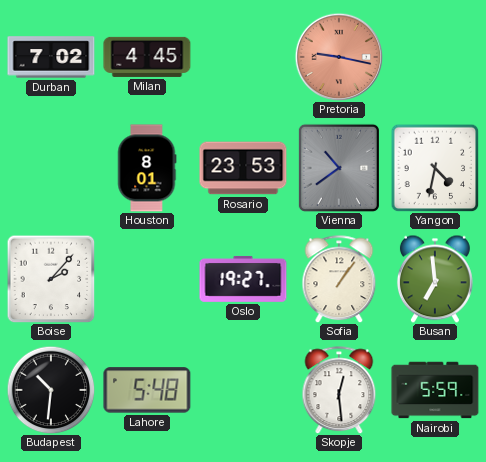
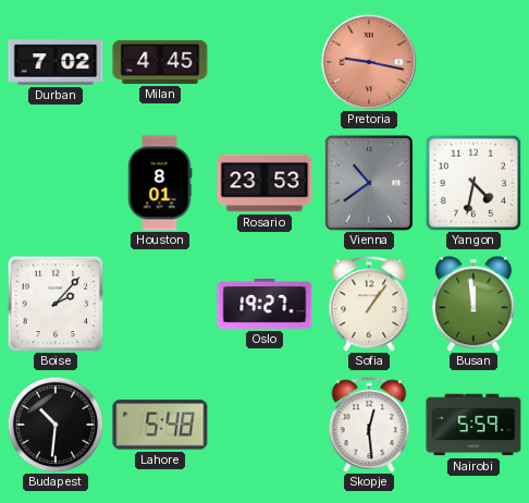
Busan: 6:59 -> 11:59 (473, 304)
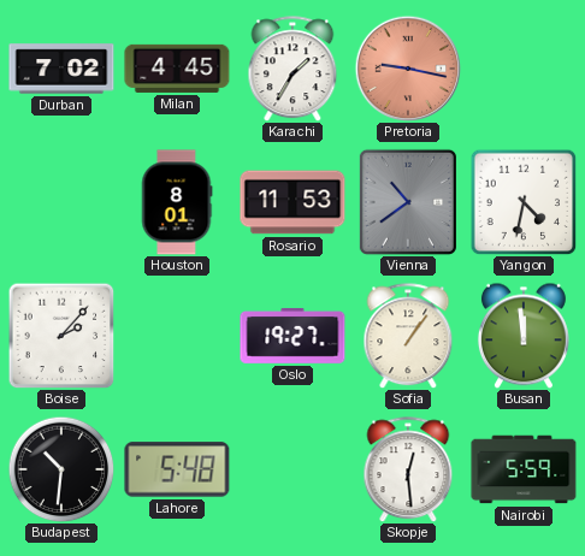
Karachi: none -> 1:35 (292, 69)
Rosario: 23:53 -> 11:53 (292, 202)
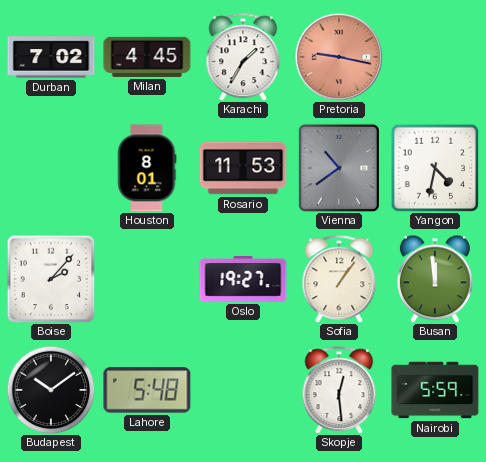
Budapest: 10:31 -> 10:09 (51, 390)
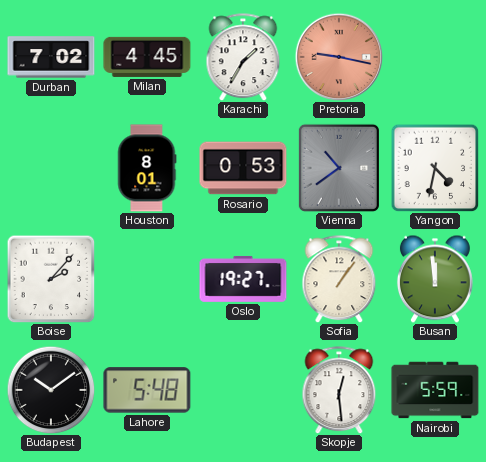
Rosario: 11:53 -> 0:53 (243, 168)
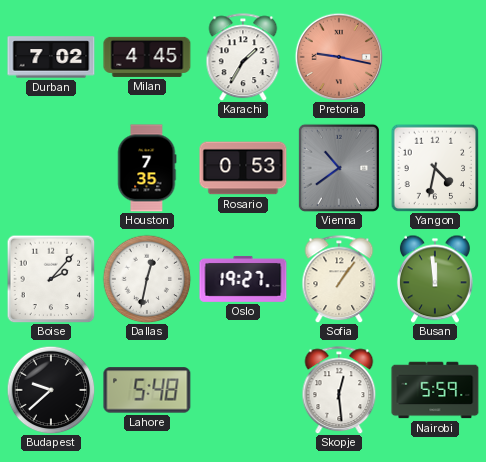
Houston: 8:01 -> 7:35 (147, 168)
Dallas: none -> 12:32 (147, 279)
Budapest: 10:09 -> 9:38 (51, 390)
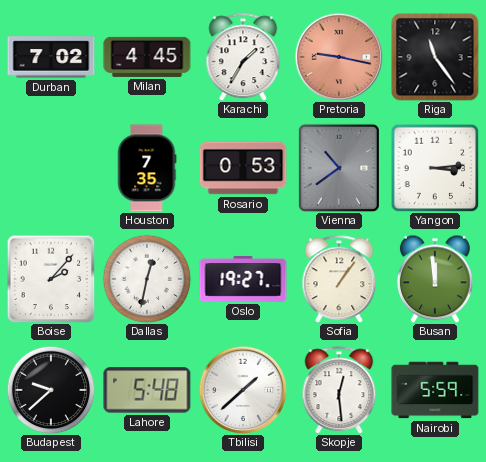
Riga: none -> 11:24 (435, 57)
Yangon: 4:32 -> 3:14 (435, 168)
Tbilisi: none -> 1:38 (243, 390)
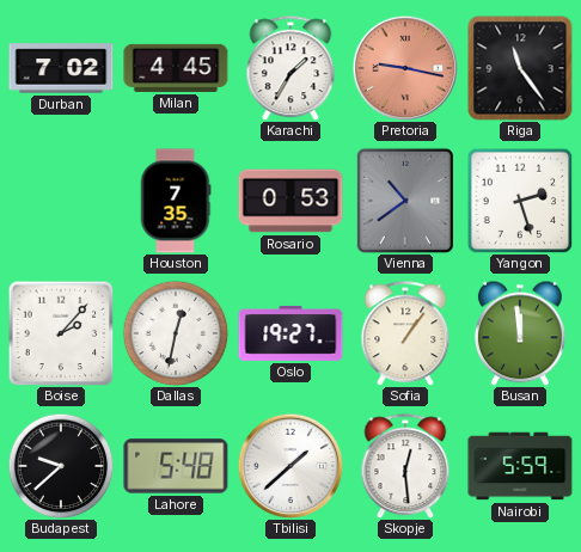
Yangon: 3:14 -> 2:27 (520, 201)
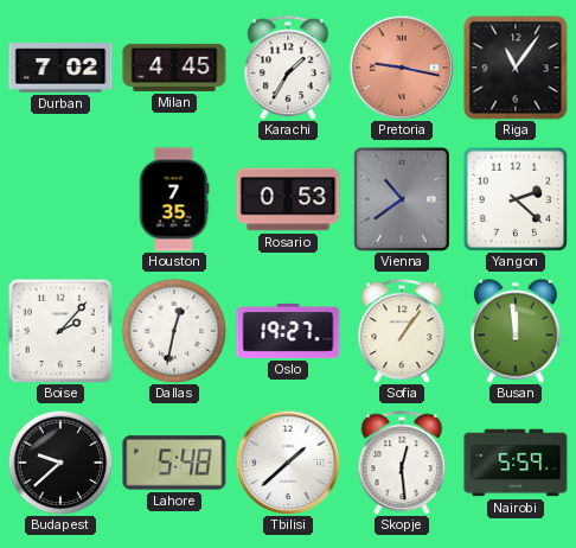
Riga: 11:24 -> 11:06 (516, 68)
Yangon: 2:27 -> 2:22 (516, 199)
